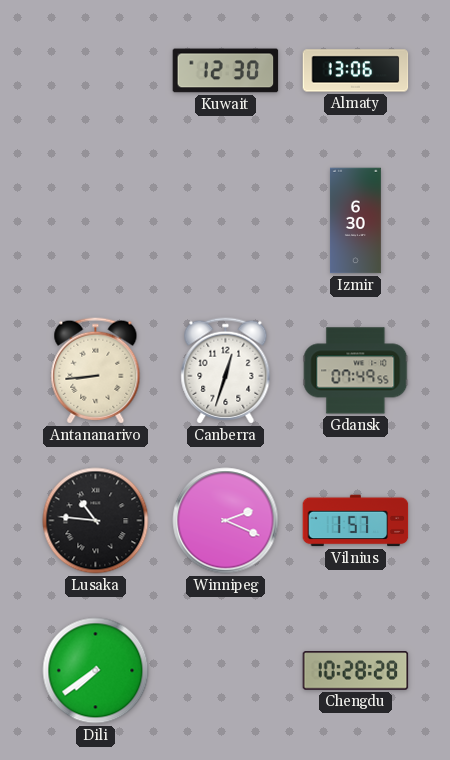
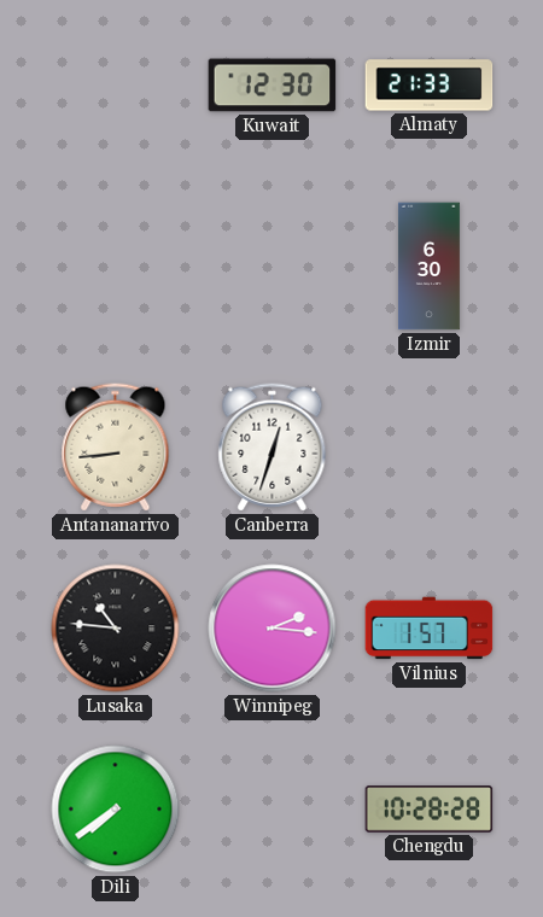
Almaty: 13:06 -> 21:33 (430, 86)
Gdansk: 07:49 -> none (356, 371)
Winnipeg: 2:19 -> 2:16 (273, 629)
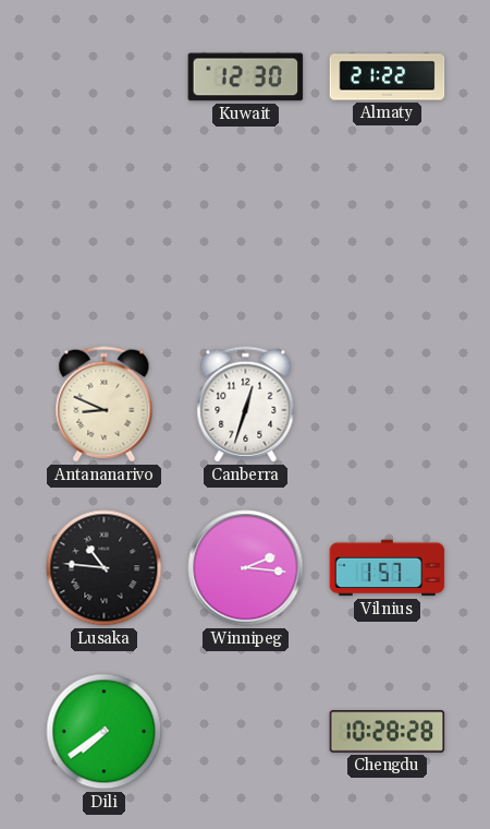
Almaty: 21:33 -> 21:22 (388, 77)
Izmir: 6:30 -> none (428, 267)
Antananarivo: 8:44 -> 8:49 (105, 405)
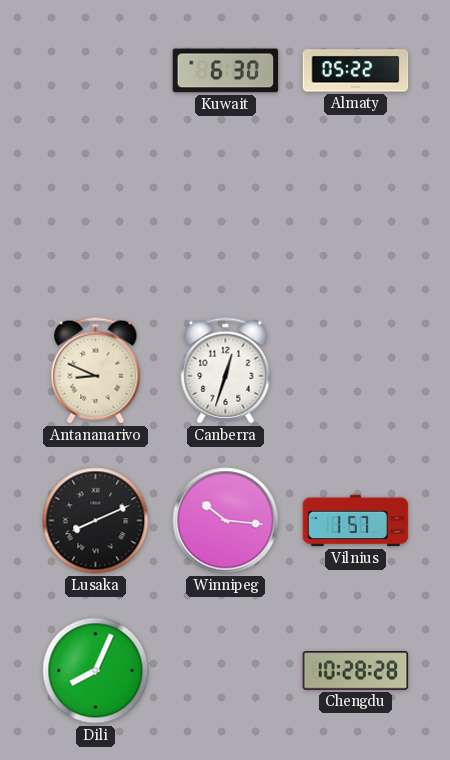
Kuwait: 12:30 -> 6:30 (226, 71)
Almaty: 21:22 -> 05:22 (356, 71)
Lusaka: 10:46 -> 8:11 (96, 521)
Winnipeg: 2:16 -> 10:16 (226, 521)
Dili: 7:39 -> 8:04 (96, 671)
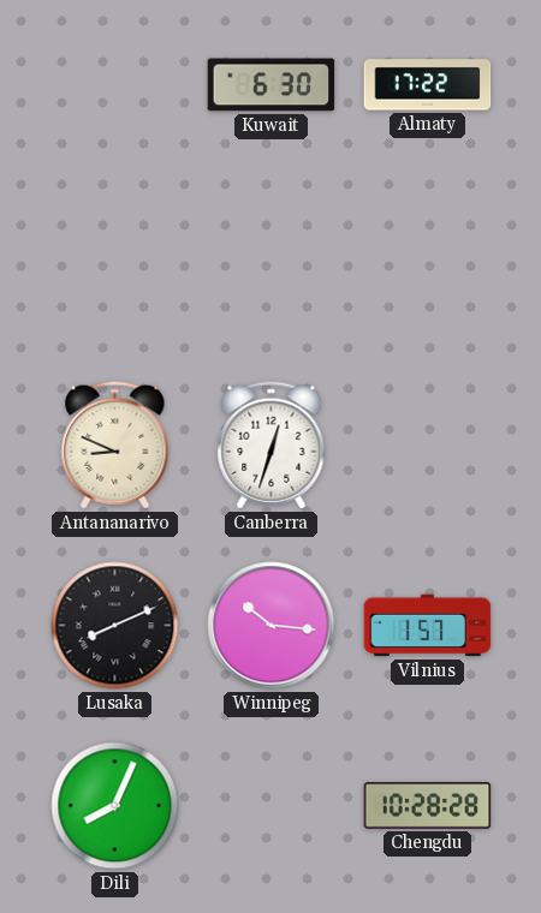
Almaty: 05:22 -> 17:22 (428, 85)
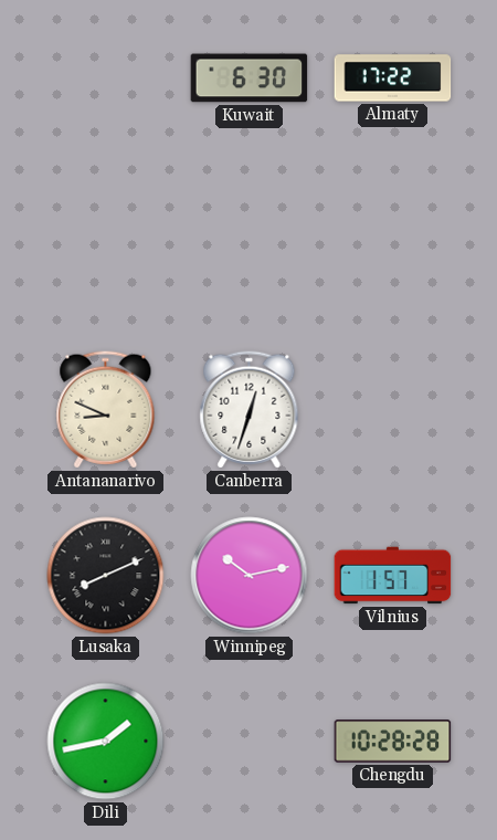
Winnipeg: 10:16 -> 10:13 (250, 576)
Dili: 8:04 -> 1:43 (106, 742)
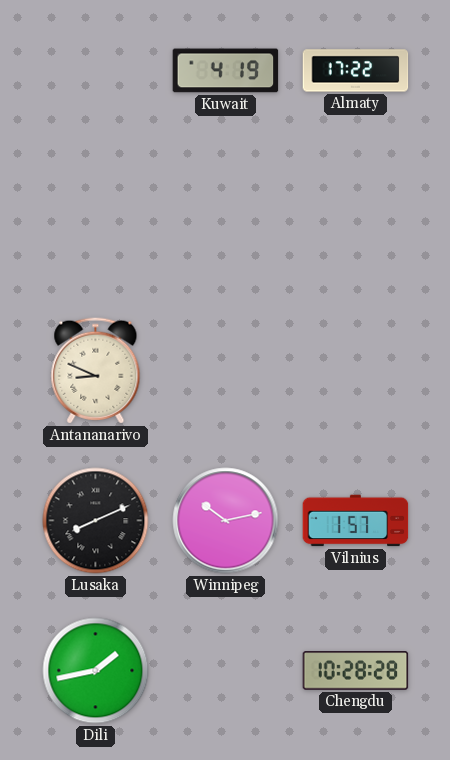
Kuwait: 6:30 -> 4:19 (226, 71)
Canberra: 12:33 -> none (250, 410)
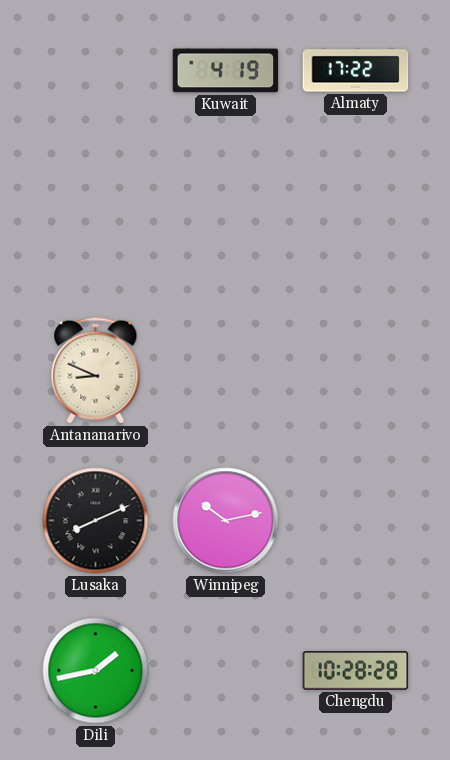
Vilnius: 1:57 -> none (356, 521)
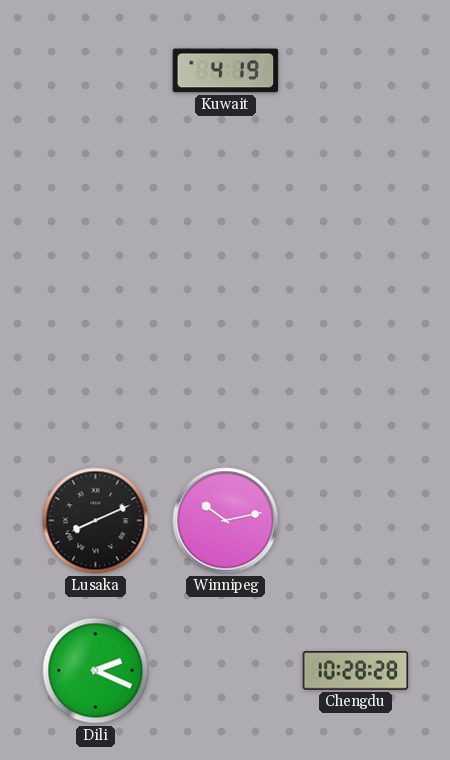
Almaty: 17:22 -> none (356, 71)
Antananarivo: 8:49 -> none (96, 371)
Dili: 1:43 -> 2:19 (96, 671)
